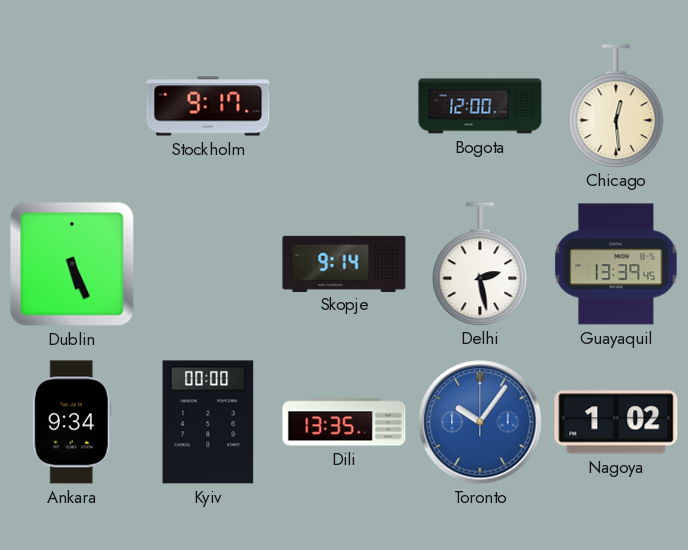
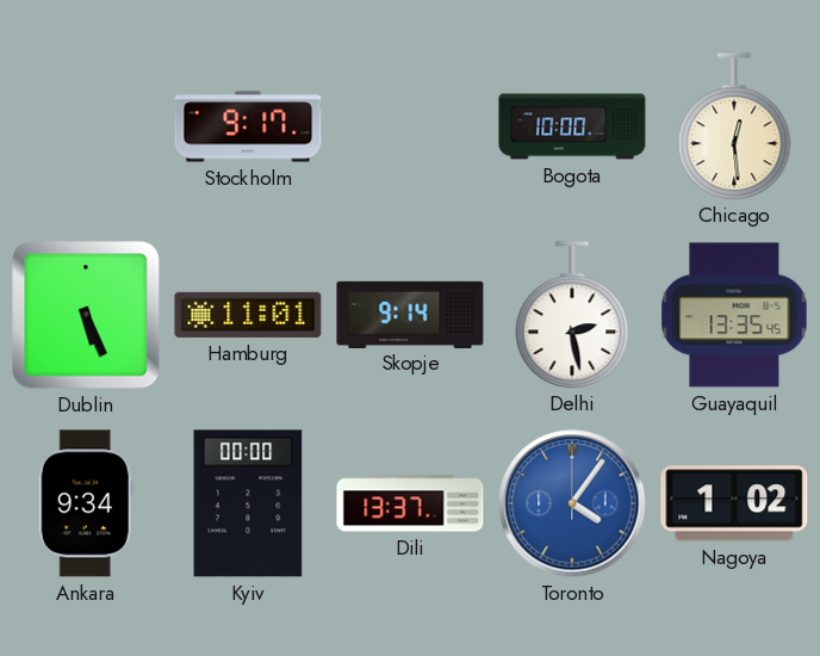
Bogota: 12:00 -> 10:00 (572, 126)
Hamburg: none -> 11:01 (248, 315)
Guayaquil: 13:39 -> 13:35 (734, 315)
Dili: 13:35 -> 13:37 (410, 503)
Toronto: 10:06 -> 4:06 (572, 503)
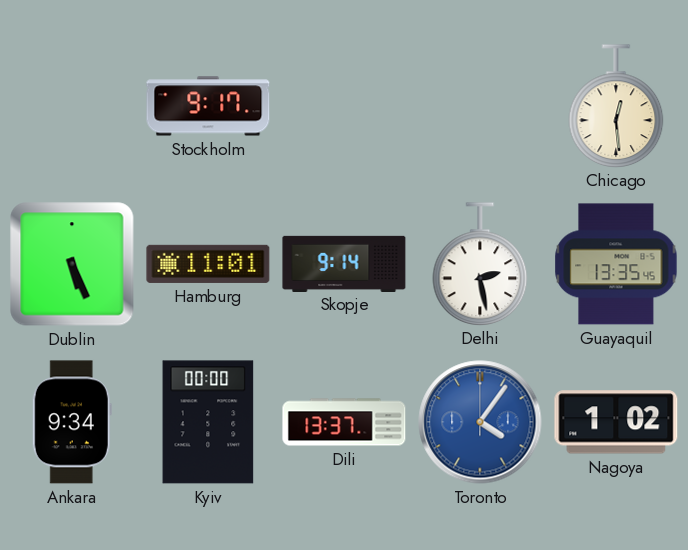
Bogota: 10:00 -> none (572, 126)
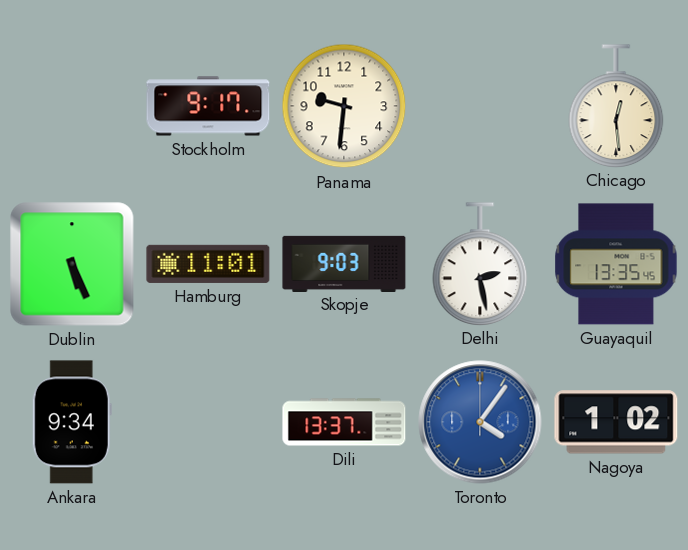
Panama: none -> 9:31 (344, 106)
Skopje: 9:14 -> 9:03 (344, 263)
Kyiv: 00:00 -> none (208, 422)
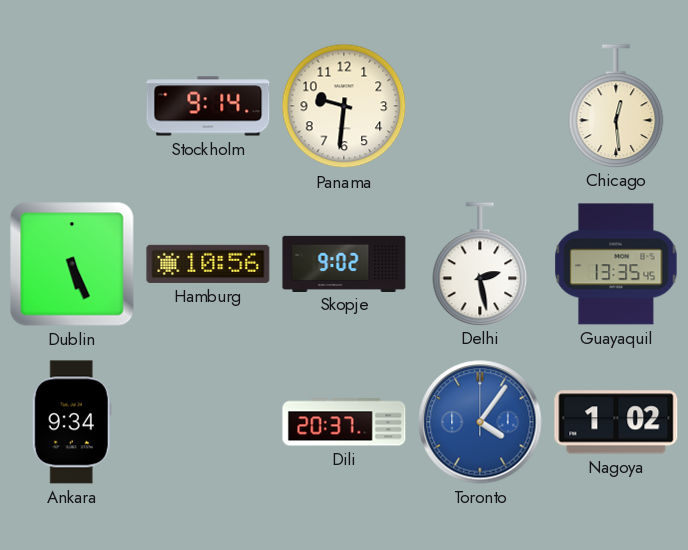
Stockholm: 9:17 -> 9:14 (208, 106)
Hamburg: 11:01 -> 10:56 (208, 264)
Skopje: 9:03 -> 9:02 (344, 263)
Dili: 13:37 -> 20:37 (344, 422)
